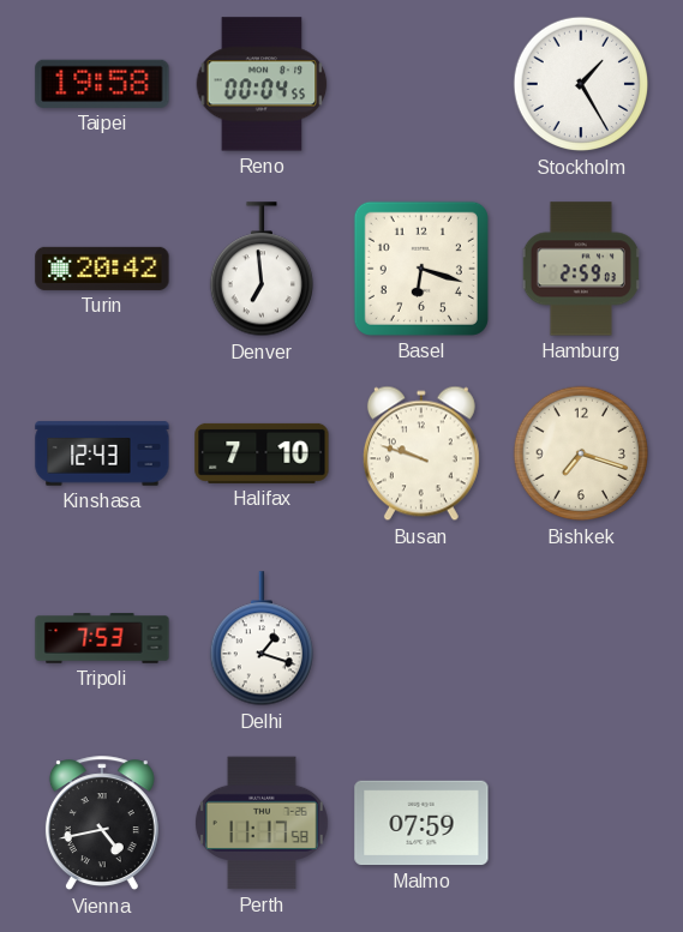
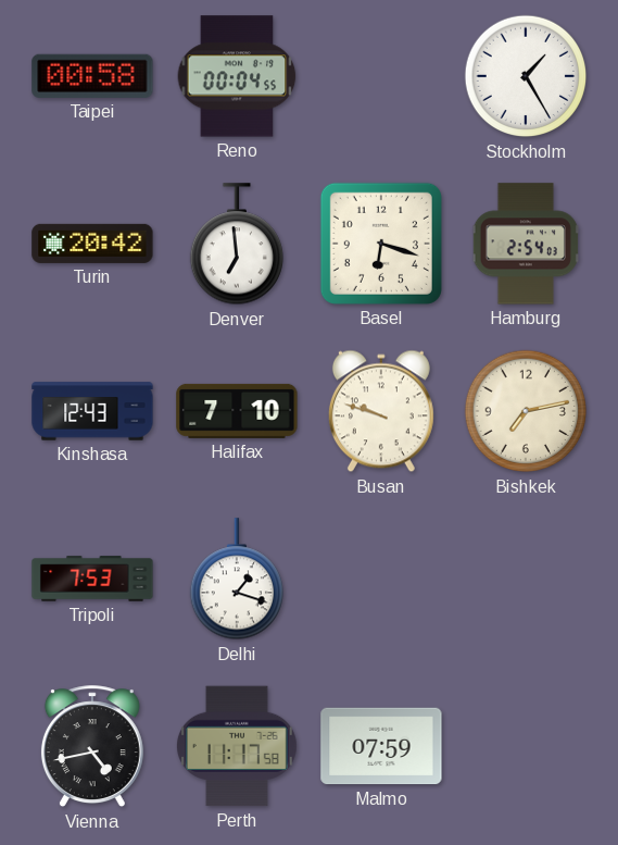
Taipei: 19:58 -> 00:58 (92, 76)
Hamburg: 2:59 -> 2:54 (526, 244)
Bishkek: 7:18 -> 7:13 (526, 411)
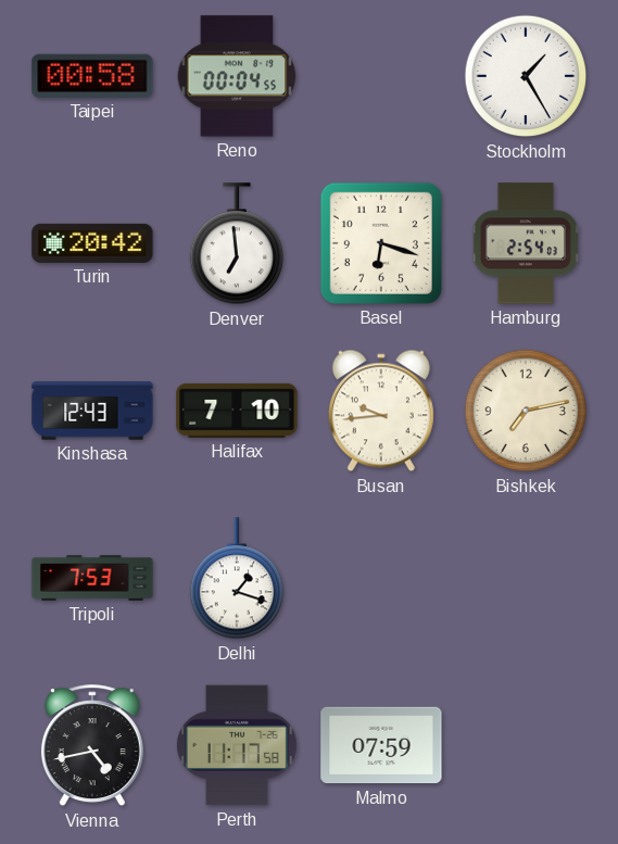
Busan: 9:48 -> 9:44 (381, 411)
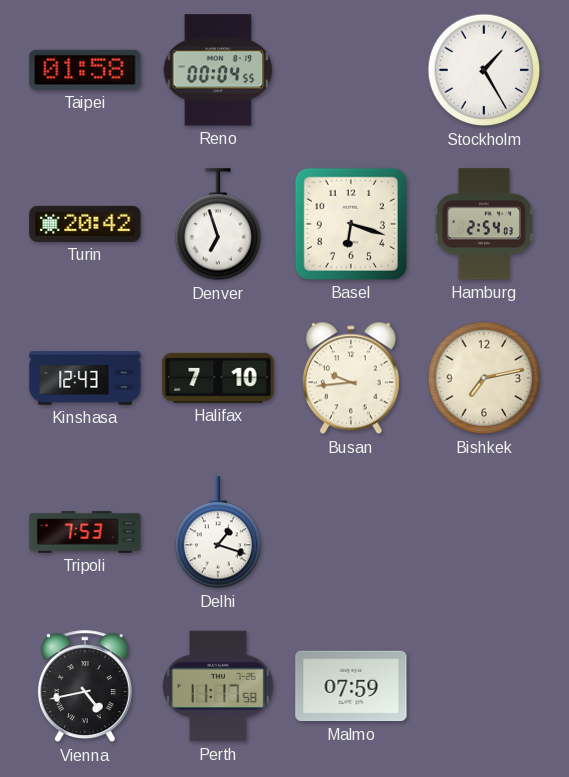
Taipei: 00:58 -> 01:58 (85, 70)
Denver: 6:59 -> 6:57 (217, 225)
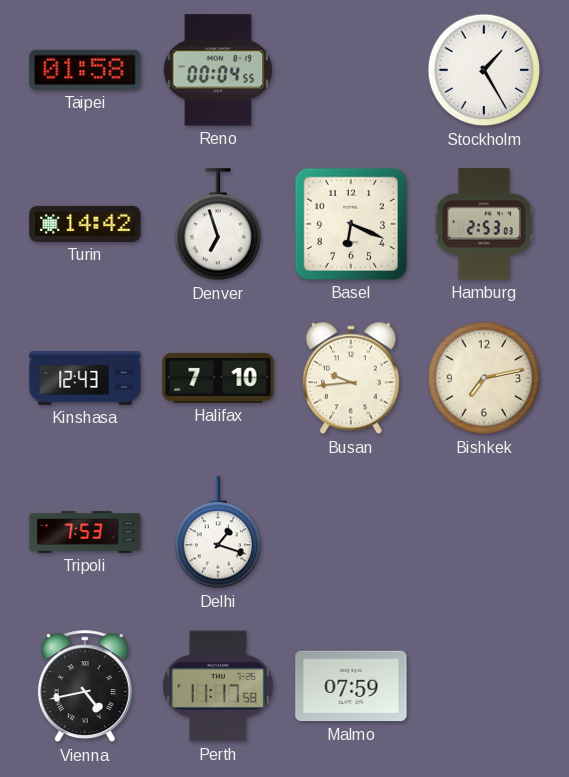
Turin: 20:42 -> 14:42 (85, 224)
Basel: 6:18 -> 6:19 (351, 224)
Hamburg: 2:54 -> 2:53 (484, 224)
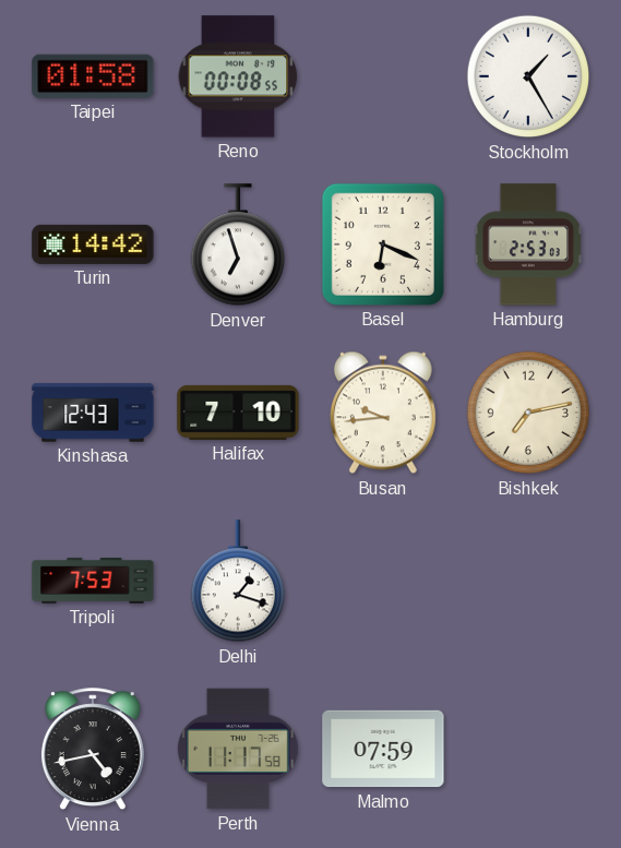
Reno: 00:04 -> 00:08 (238, 76)
